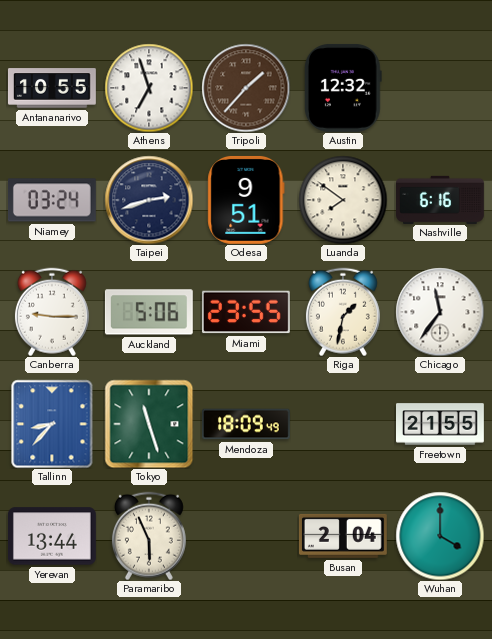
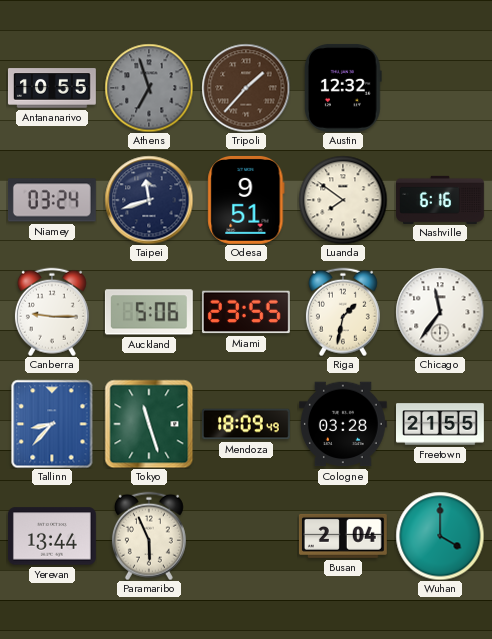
Athens dial: white -> grey (149, 88)
Taipei: 2:42 -> 11:42 (149, 200)
Cologne: none -> 03:28 (343, 424)
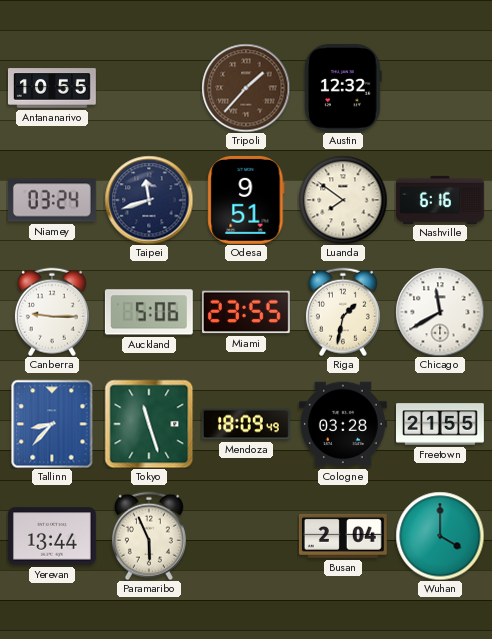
Athens: 6:57 -> none (149, 88)
Chicago: 11:36 -> 11:40 (440, 312)
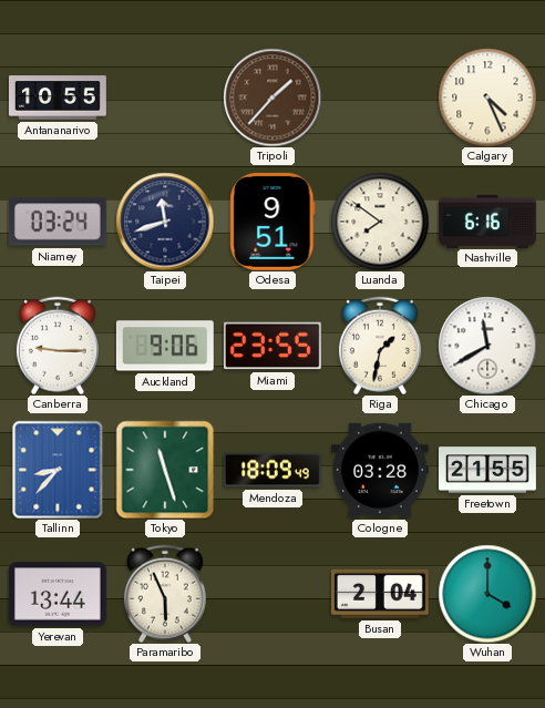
Austin: 12:32 -> none (343, 88)
Calgary: none -> 4:26 (487, 98)
Auckland: 5:06 -> 9:06 (165, 346)
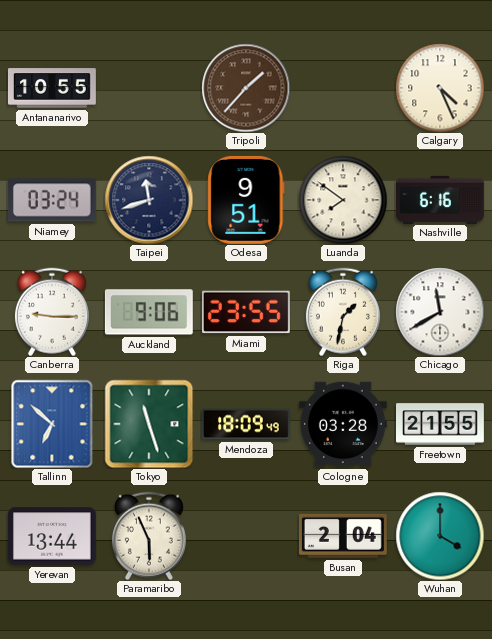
Tallinn: 8:37 -> 6:52 (52, 424)
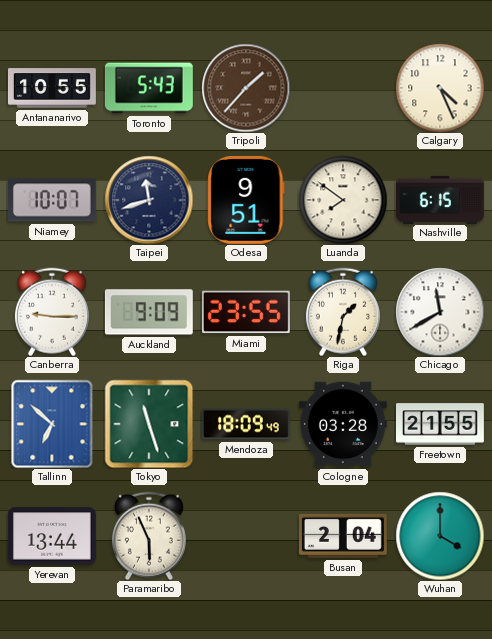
Toronto: none -> 5:43 (149, 88)
Niamey: 03:24 -> 10:07 (52, 200)
Nashville: 6:16 -> 6:15 (441, 199)
Auckland: 9:06 -> 9:09 (149, 312)
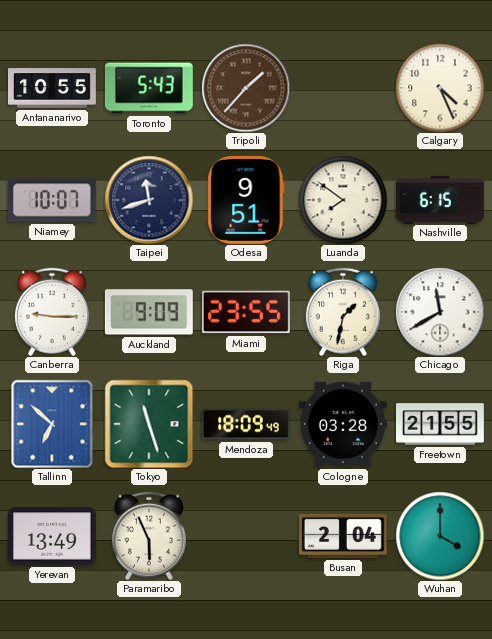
Yerevan: 13:44 -> 13:49 (52, 536)
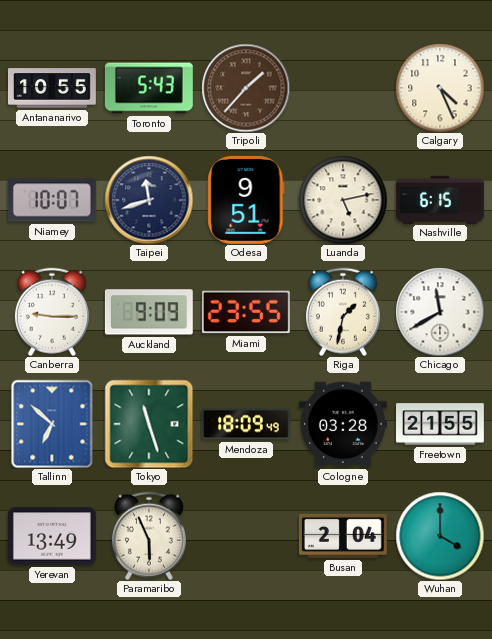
Luanda: 7:51 -> 5:13 (343, 200)
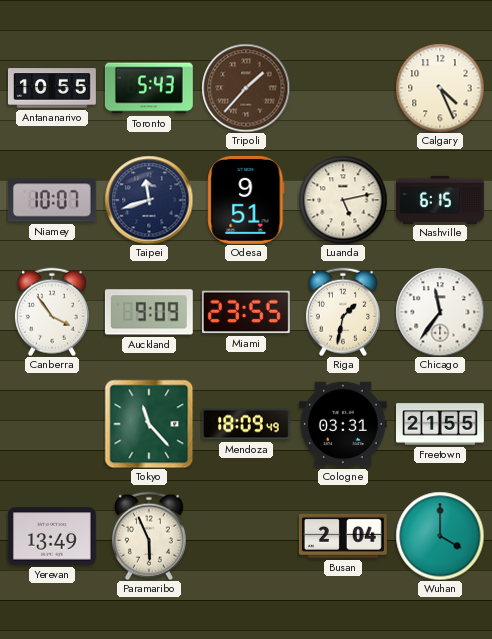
Canberra: 9:15 -> 3:54 (52, 312)
Chicago: 11:40 -> 11:36 (440, 312)
Tallinn: 6:52 -> none (52, 424)
Tokyo: 11:27 -> 11:23 (149, 424)
Cologne: 03:28 -> 03:31 (343, 424)
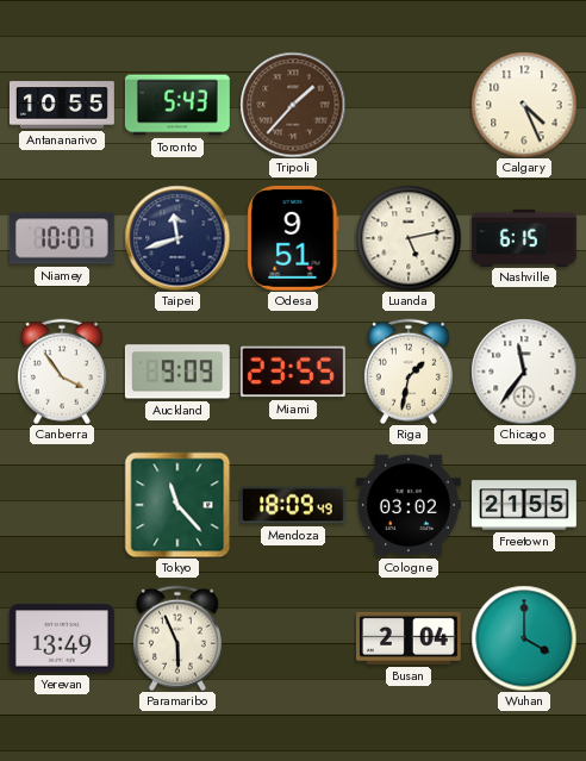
Cologne: 03:31 -> 03:02 (409, 505)
